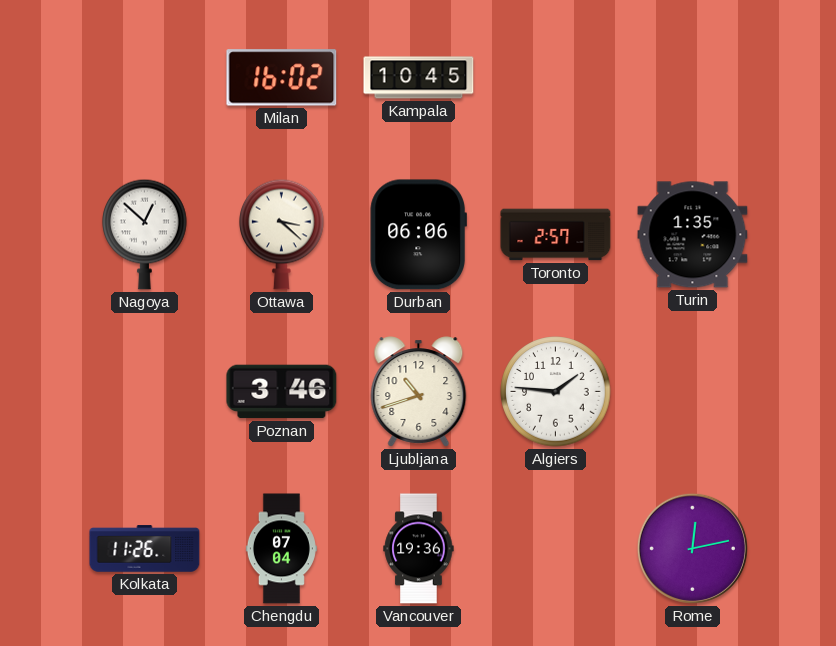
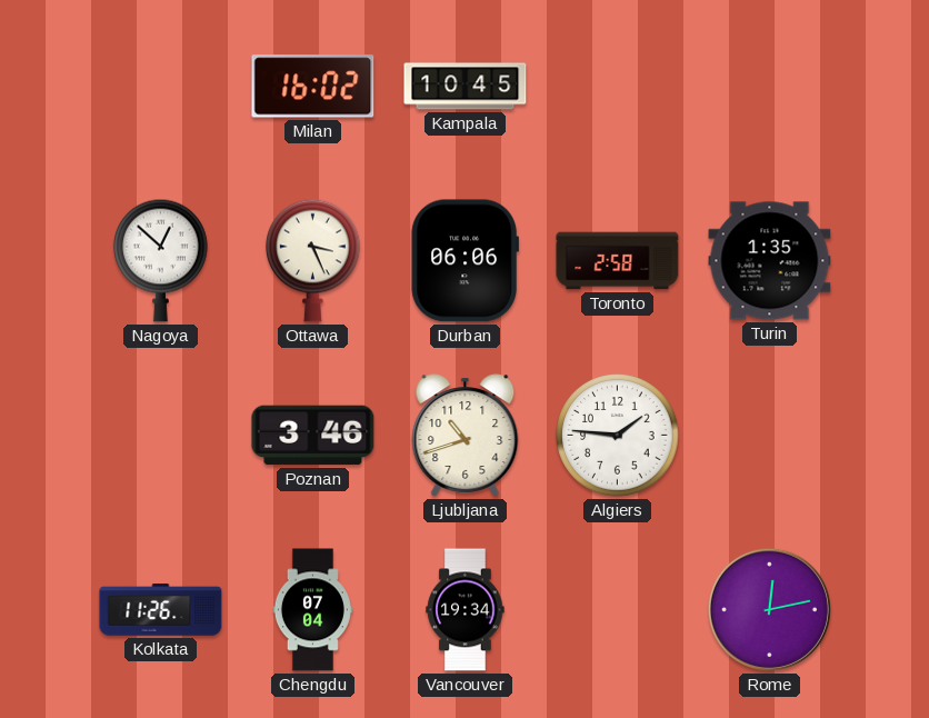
Ottawa: 3:22 -> 3:26 (313, 260)
Toronto: 2:57 -> 2:58 (618, 261)
Vancouver: 19:36 -> 19:34 (466, 610)
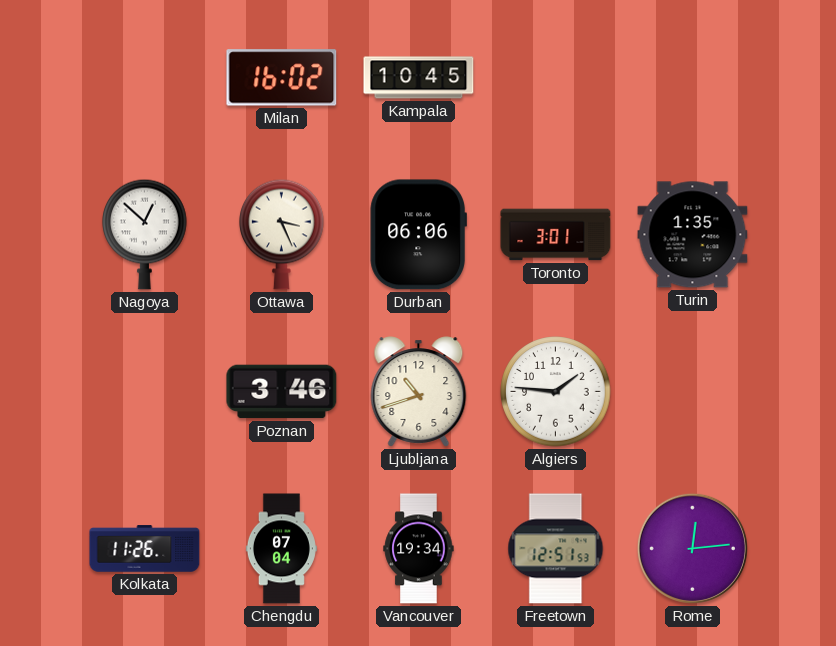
Toronto: 2:58 -> 3:01 (556, 235)
Freetown: none -> 12:51 (556, 549)
Rome: 12:13 -> 12:14 (692, 548)
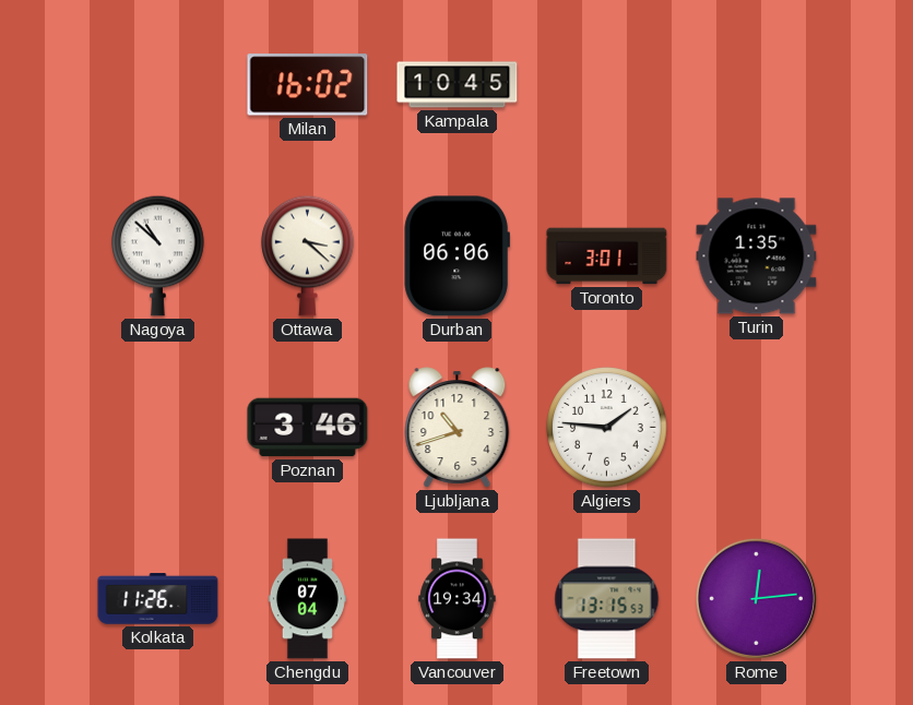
Nagoya: 12:52 -> 10:52 (158, 255)
Ottawa: 3:26 -> 3:22 (308, 255)
Freetown: 12:51 -> 13:15 (607, 599)
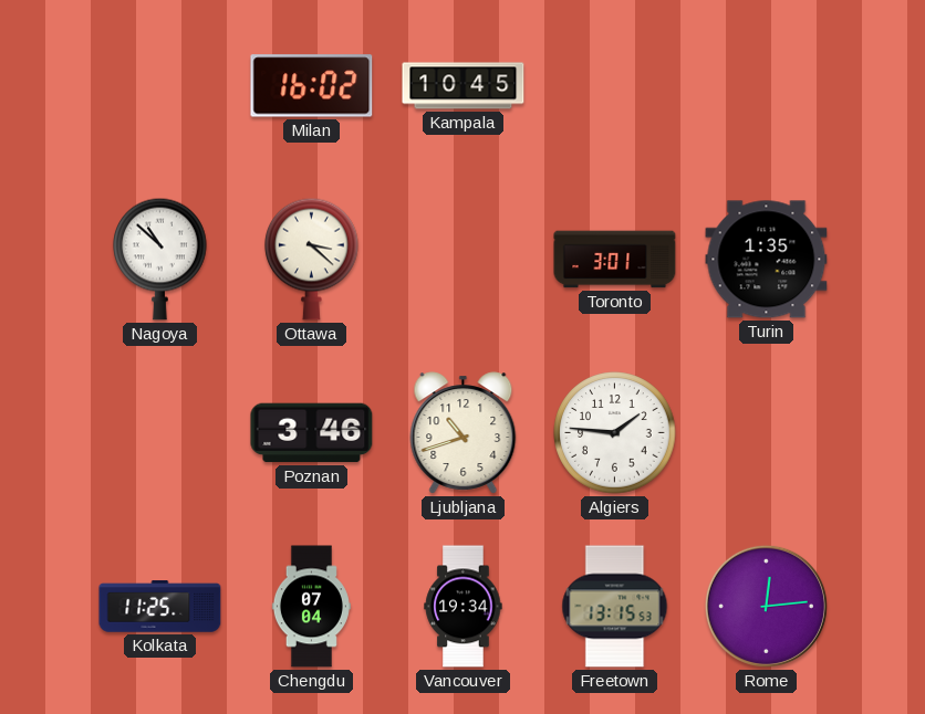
Durban: 06:06 -> none (456, 256)
Kolkata: 11:26 -> 11:25 (160, 607)
